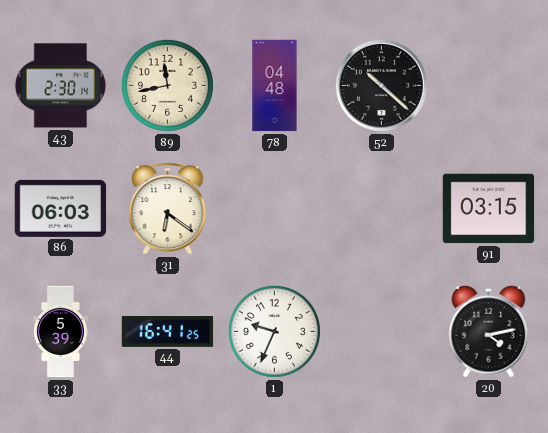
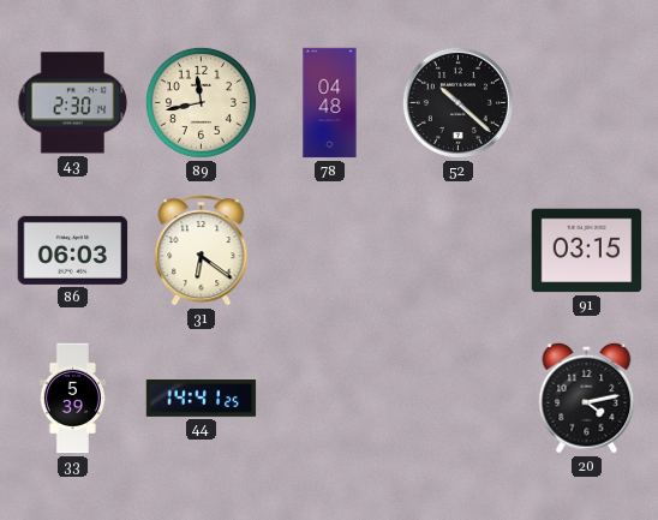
44: 16:41 -> 14:41 (202, 399)
1: 9:34 -> none (274, 331)
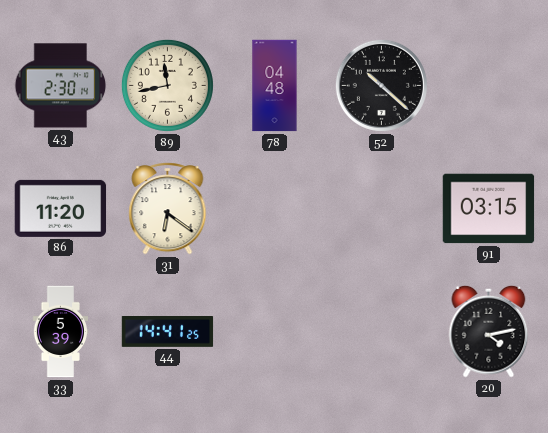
86: 06:03 -> 11:20 (61, 208)
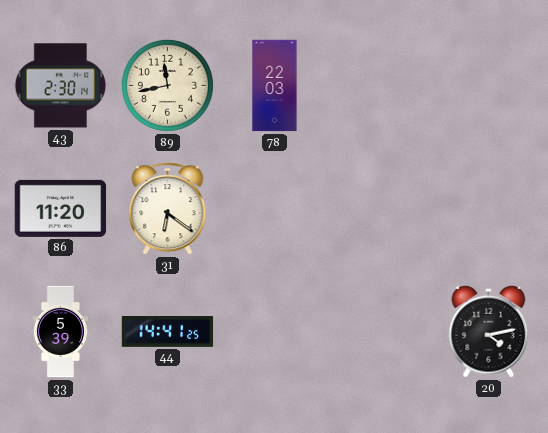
78: 04:48 -> 22:03 (275, 86)
52: 10:22 -> none (381, 85)
91: 03:15 -> none (489, 209)
